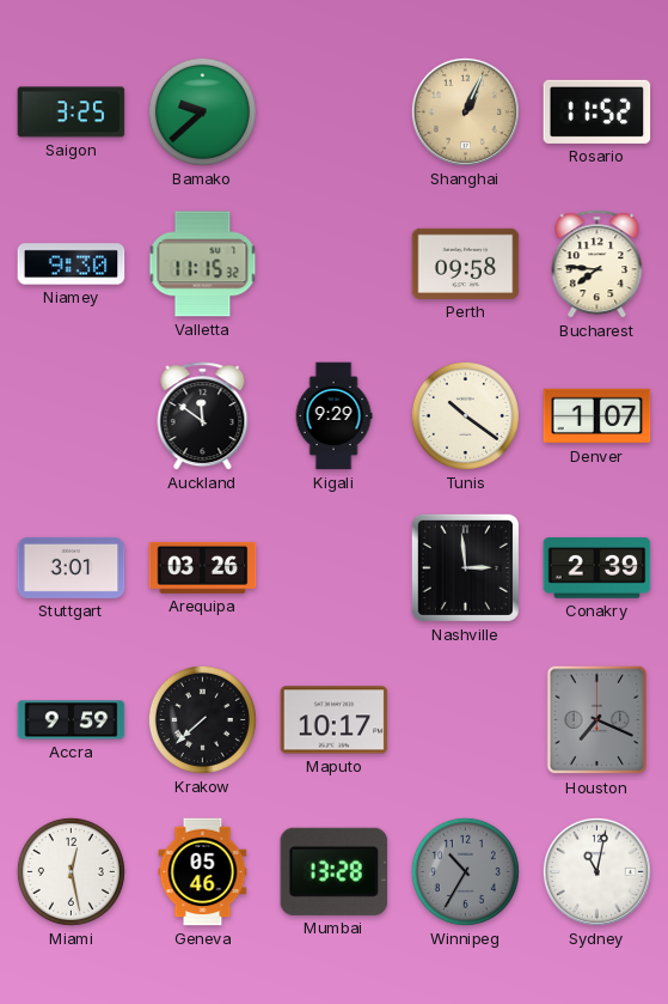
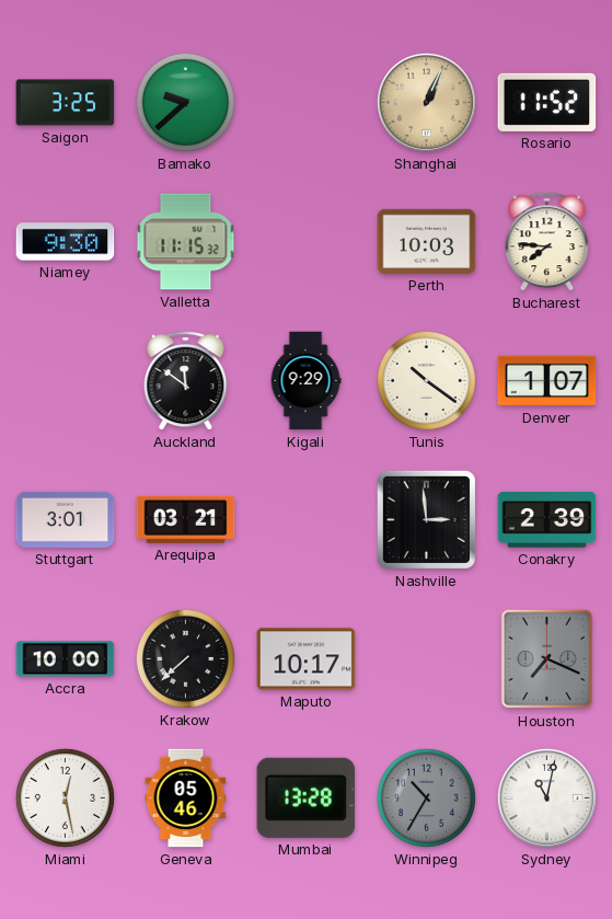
Perth: 09:58 -> 10:03 (427, 241)
Arequipa: 03:26 -> 03:21 (186, 519)
Accra: 9:59 -> 10:00 (66, 659)
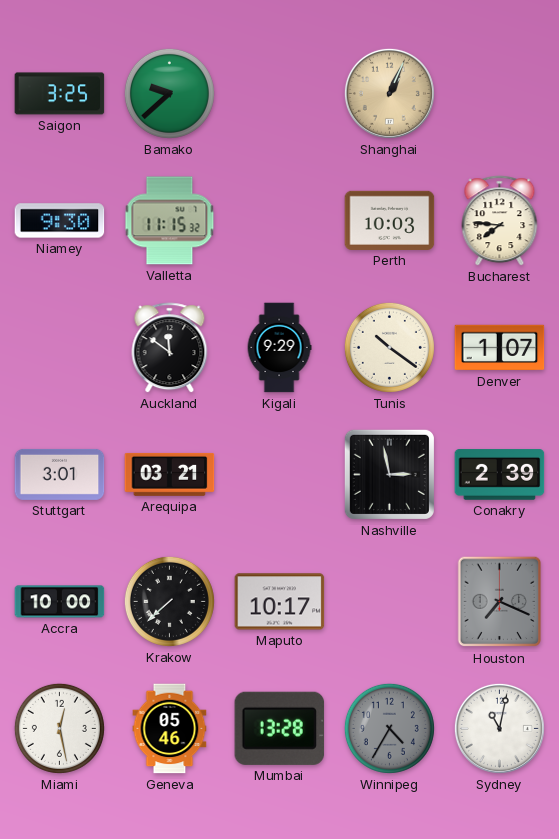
Rosario: 11:52 -> none (547, 102)
Nashville: 2:59 -> 2:58 (389, 474)
Winnipeg: 10:35 -> 4:35 (389, 728)
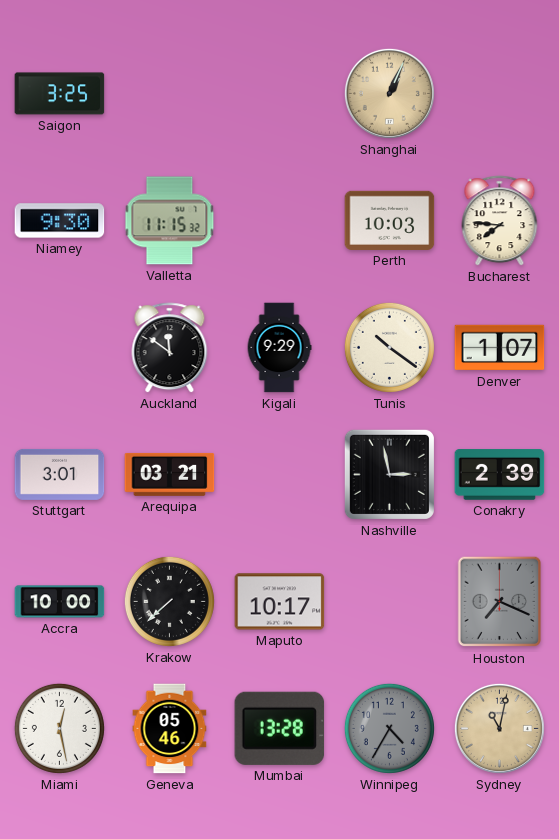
Bamako: 9:38 -> none (169, 93)
Sydney dial: white -> champagne (499, 728)
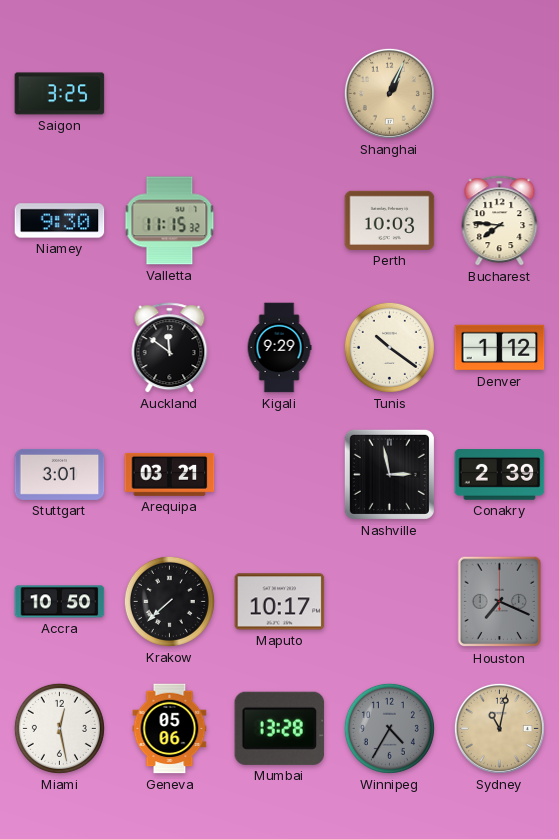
Denver: 1:07 -> 1:12 (500, 348)
Accra: 10:00 -> 10:50 (60, 602)
Geneva: 05:46 -> 05:06 (170, 729)
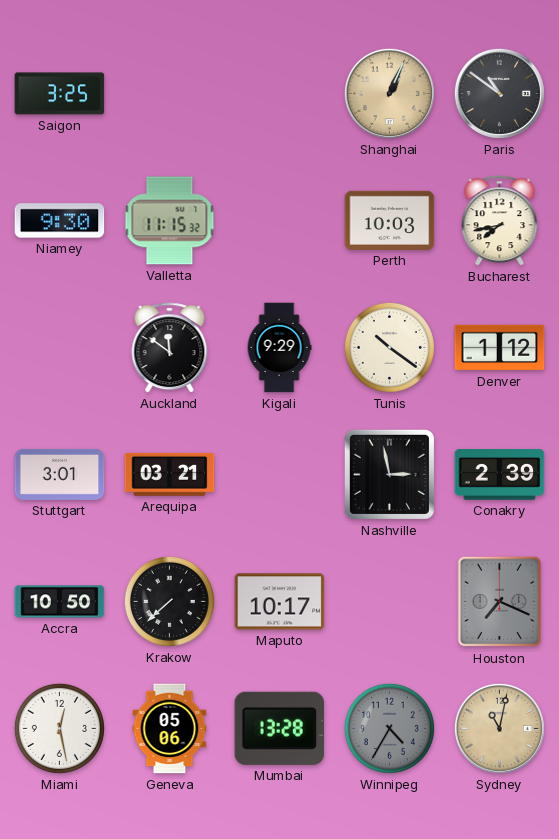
Paris: none -> 10:51 (499, 93)
Bucharest: 7:46 -> 7:43 (500, 221)
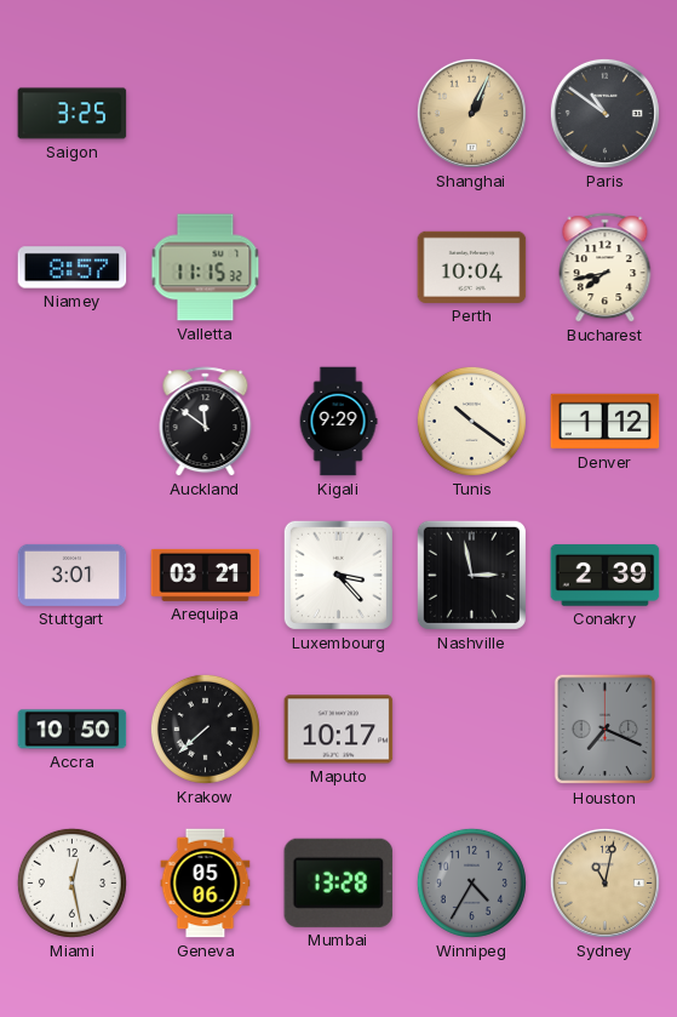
Niamey: 9:30 -> 8:57 (73, 268)
Perth: 10:03 -> 10:04 (472, 267)
Luxembourg: none -> 3:23 (338, 575)
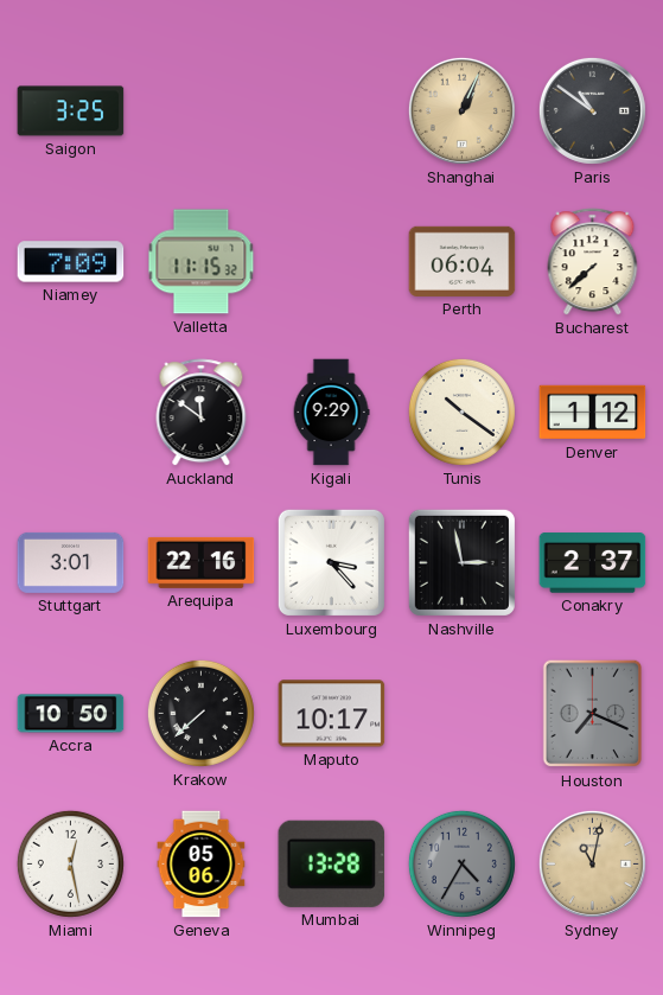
Niamey: 8:57 -> 7:09 (71, 262)
Perth: 10:04 -> 06:04 (463, 261)
Bucharest: 7:43 -> 7:38 (593, 262)
Arequipa: 03:21 -> 22:16 (202, 562)
Conakry: 2:39 -> 2:37 (593, 563)
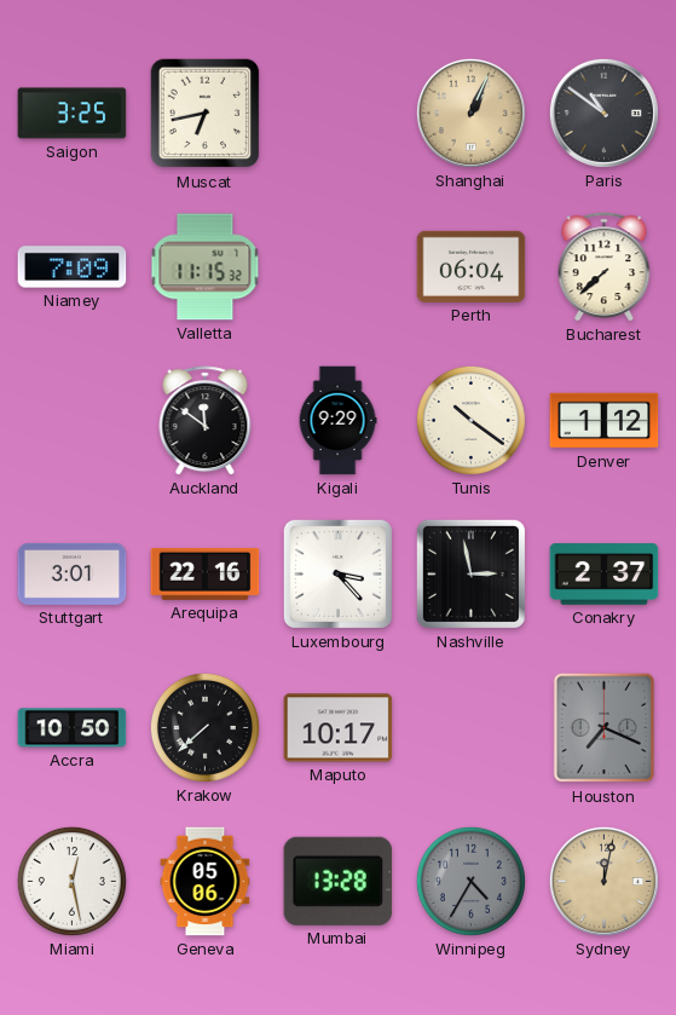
Muscat: none -> 6:43 (206, 114)
Sydney: 11:02 -> 12:02 (603, 881)
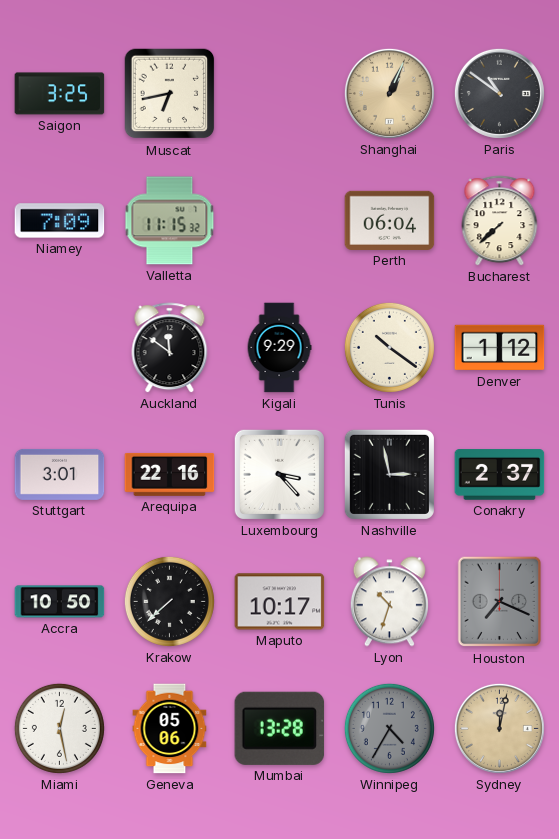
Lyon: none -> 10:33 (389, 602)
